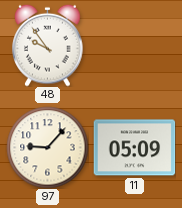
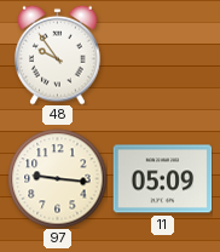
97: 9:07 -> 9:16 (57, 178)
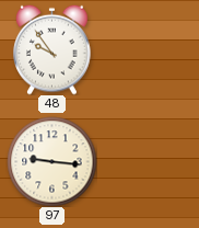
11: 05:09 -> none (162, 179)
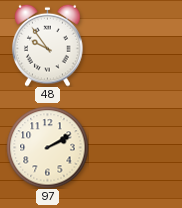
97: 9:16 -> 2:10 (47, 147)
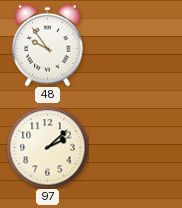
97: 2:10 -> 2:08 (47, 147)
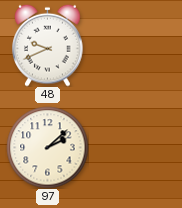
48: 9:54 -> 9:41 (48, 45)
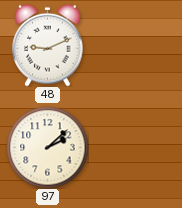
48: 9:41 -> 9:11 (48, 45)
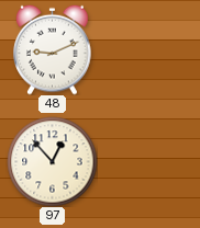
97: 2:08 -> 12:53 (52, 161)
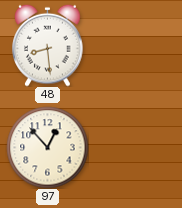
48: 9:11 -> 8:29 (48, 45)
